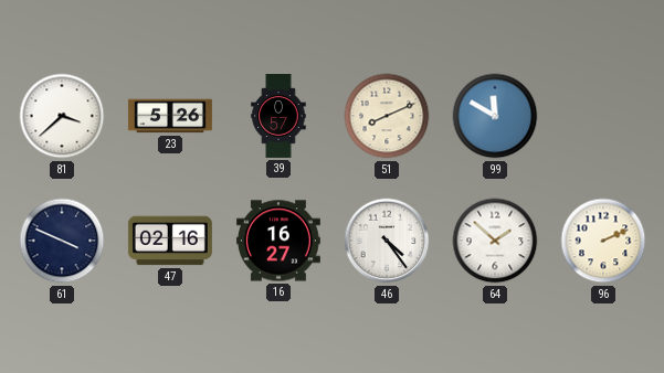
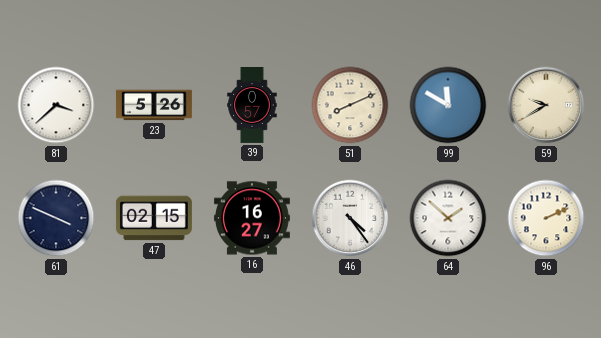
59: none -> 9:40 (546, 105)
47: 02:16 -> 02:15 (154, 218)
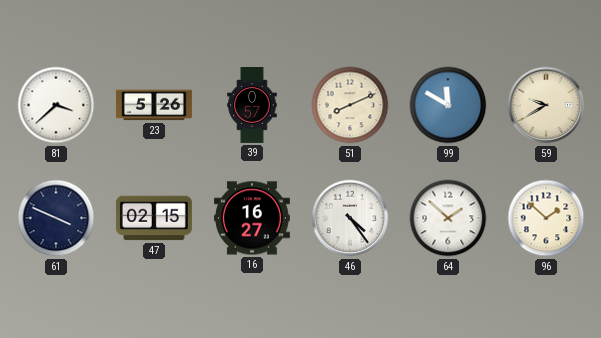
96: 2:11 -> 1:52 (546, 218)
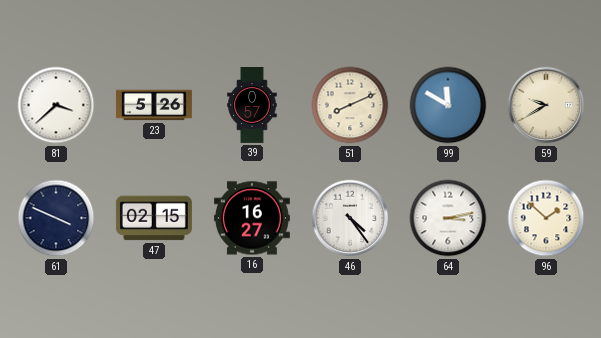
64: 1:52 -> 3:13 (448, 218)
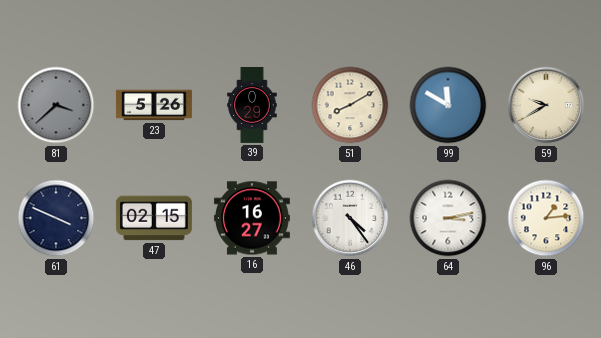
81 dial: white -> grey (56, 105)
39: 0:57 -> 0:29 (252, 106)
51: 8:11 -> 8:10 (350, 105)
96: 1:52 -> 1:14 (546, 218)
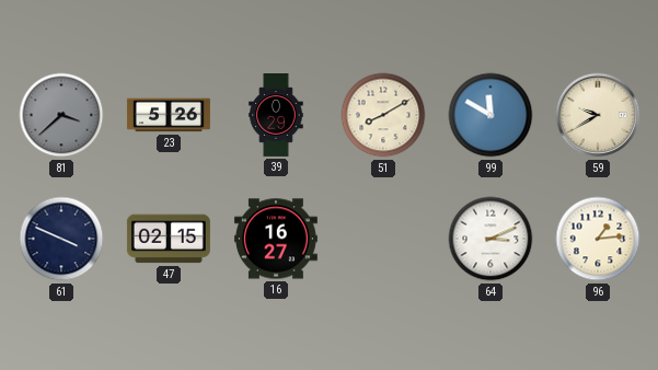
46: 4:24 -> none (350, 218)
64: 3:13 -> 3:11 (490, 239)
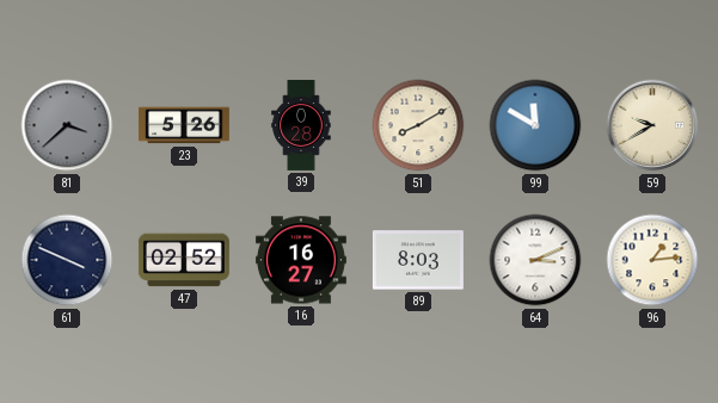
39: 0:29 -> 0:28 (301, 126)
47: 02:15 -> 02:52 (184, 260)
89: none -> 8:03 (418, 260)
